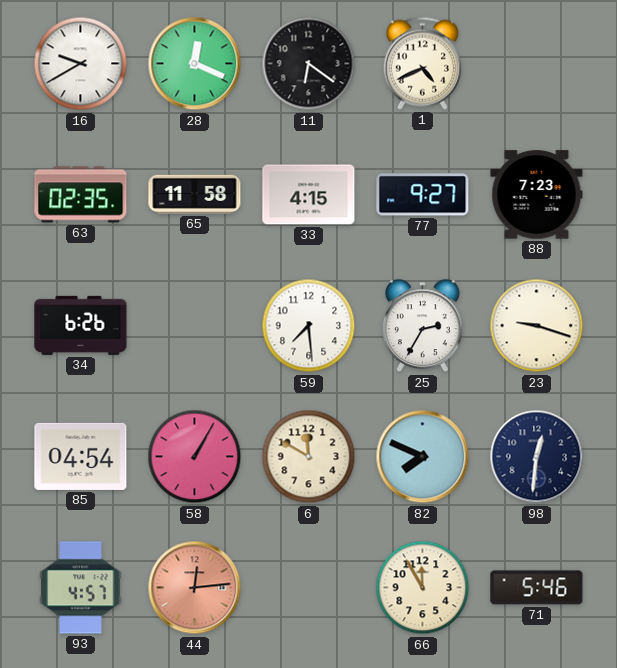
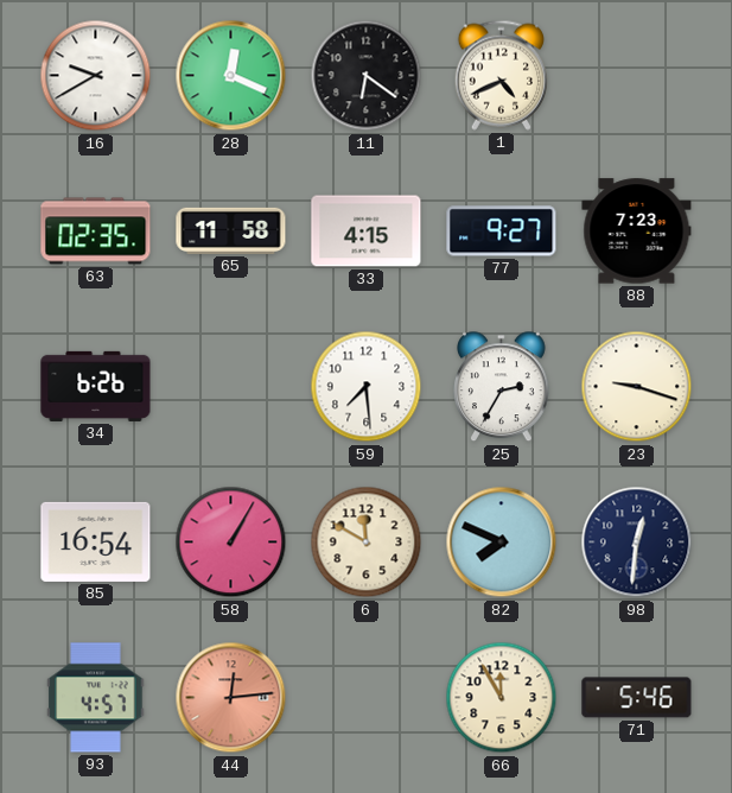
85: 04:54 -> 16:54 (96, 541)
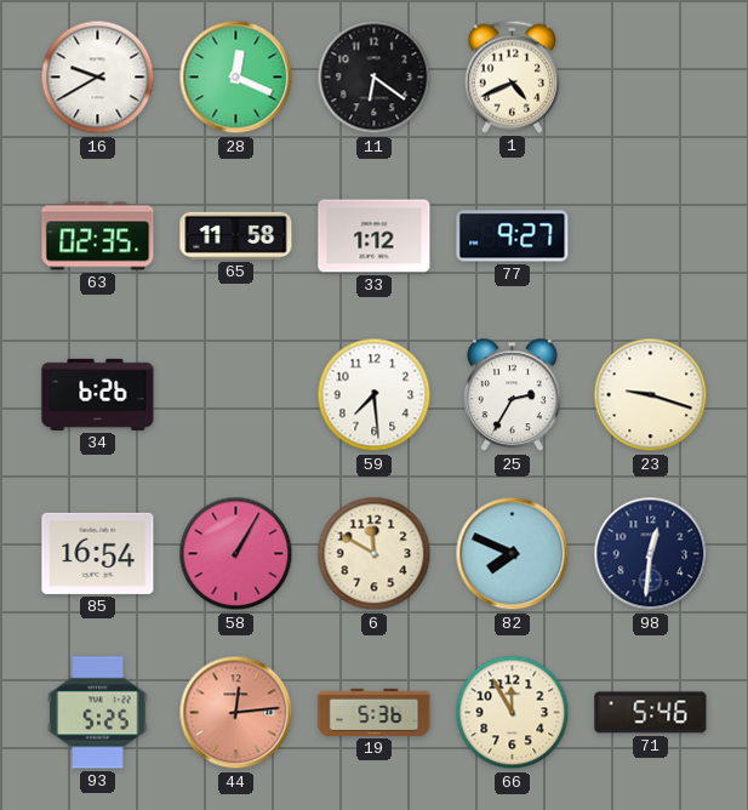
33: 4:15 -> 1:12 (375, 236)
88: 7:23 -> none (637, 231)
93: 4:57 -> 5:25 (98, 713)
19: none -> 5:36 (375, 712)
